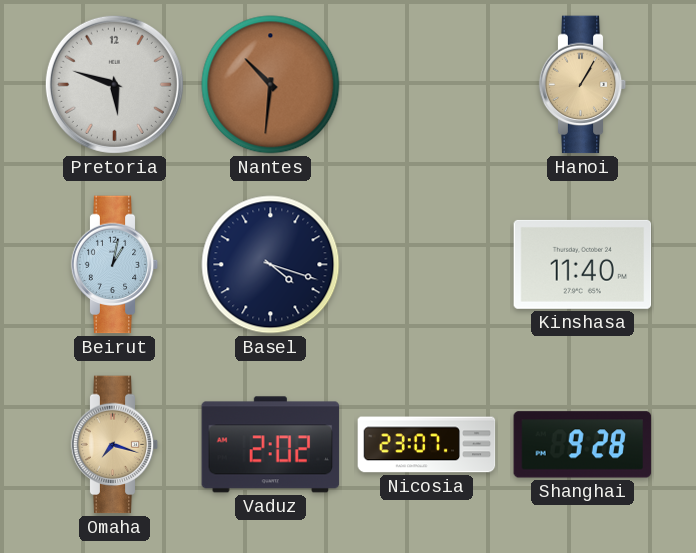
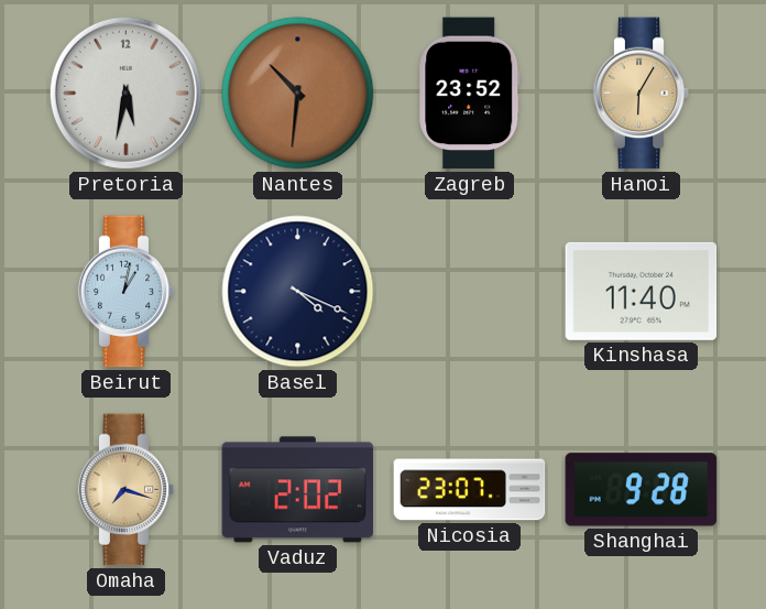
Pretoria: 5:48 -> 5:32 (125, 93)
Zagreb: none -> 23:52 (470, 94)
Hanoi: 1:05 -> 6:05 (642, 94)
Basel: 4:18 -> 4:19 (298, 292)
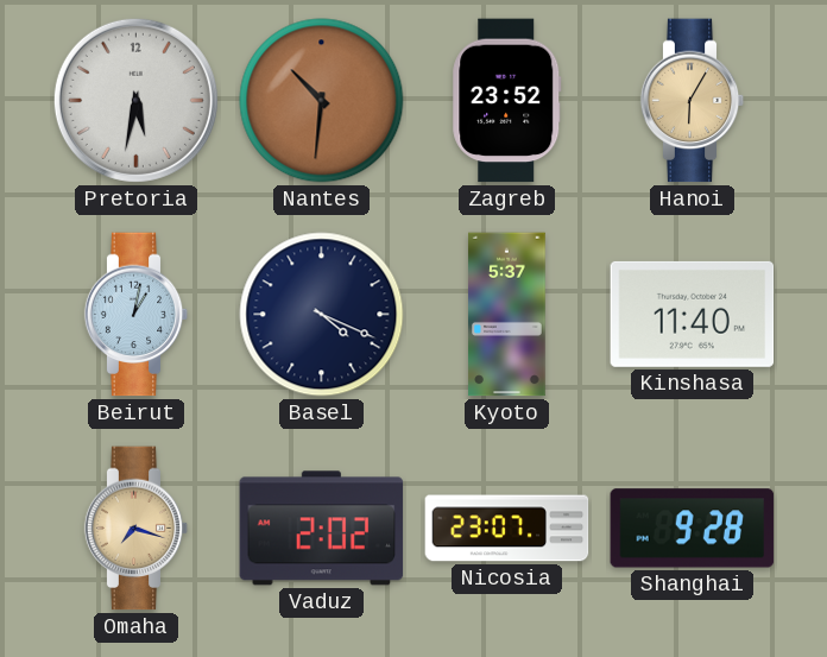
Kyoto: none -> 5:37 (507, 315)
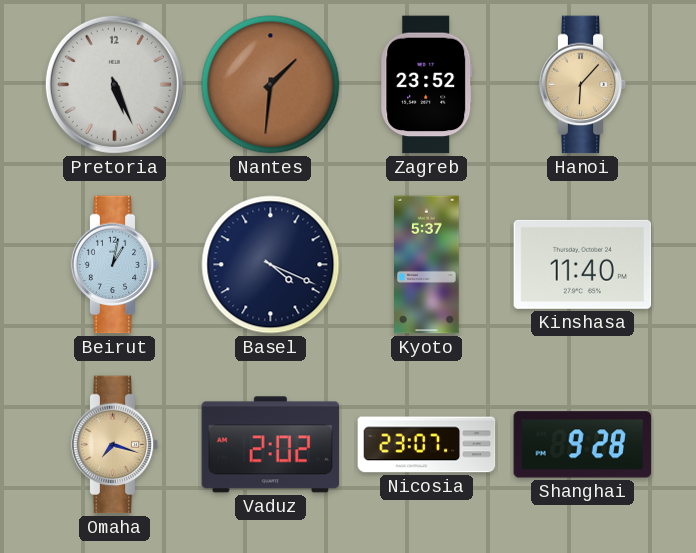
Pretoria: 5:32 -> 5:26 (114, 84)
Nantes: 10:31 -> 1:31 (271, 85)
Hanoi: 6:05 -> 6:07 (583, 85)
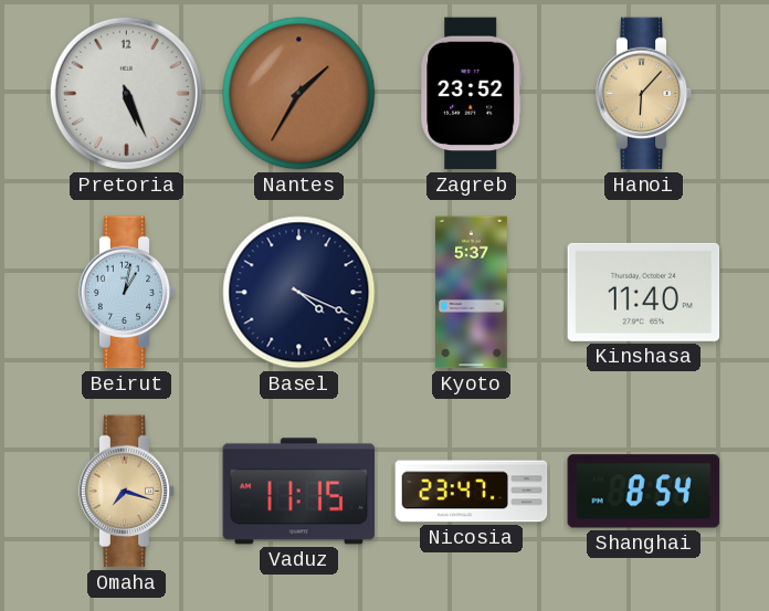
Nantes: 1:31 -> 1:35 (299, 94)
Vaduz: 2:02 -> 11:15 (299, 492)
Nicosia: 23:07 -> 23:47 (472, 492)
Shanghai: 9:28 -> 8:54 (644, 492)
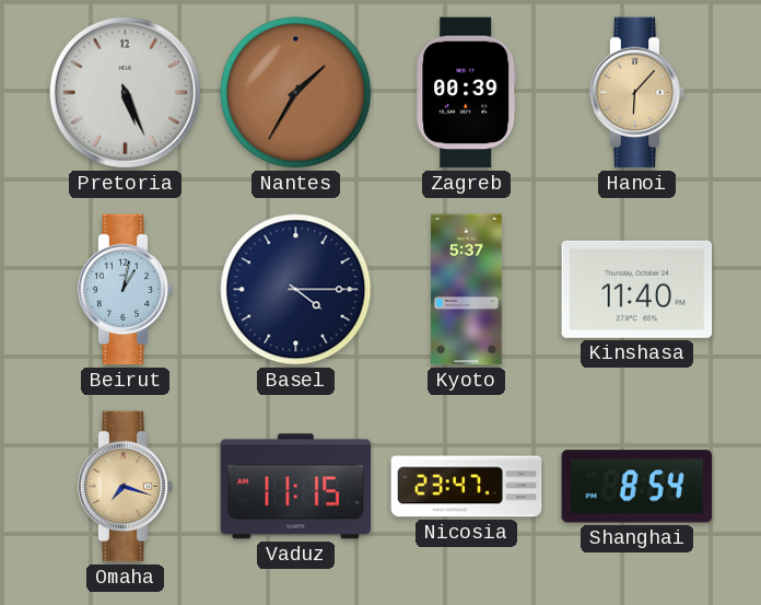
Zagreb: 23:52 -> 00:39 (467, 93)
Basel: 4:19 -> 4:15 (296, 290)
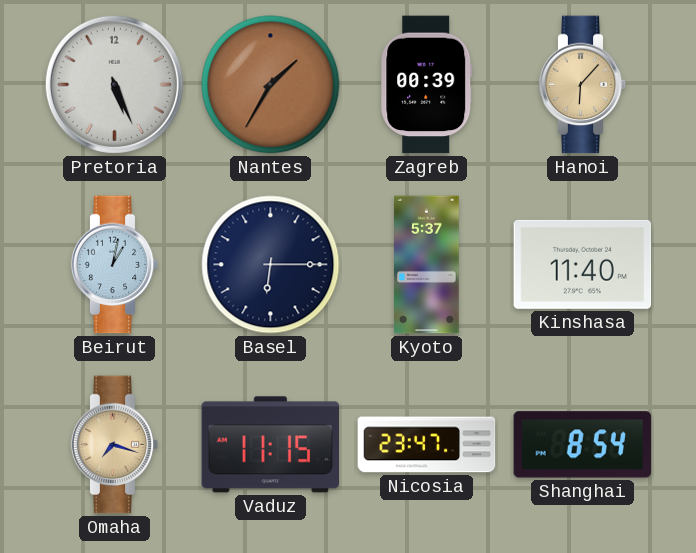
Basel: 4:15 -> 6:15 (271, 265)
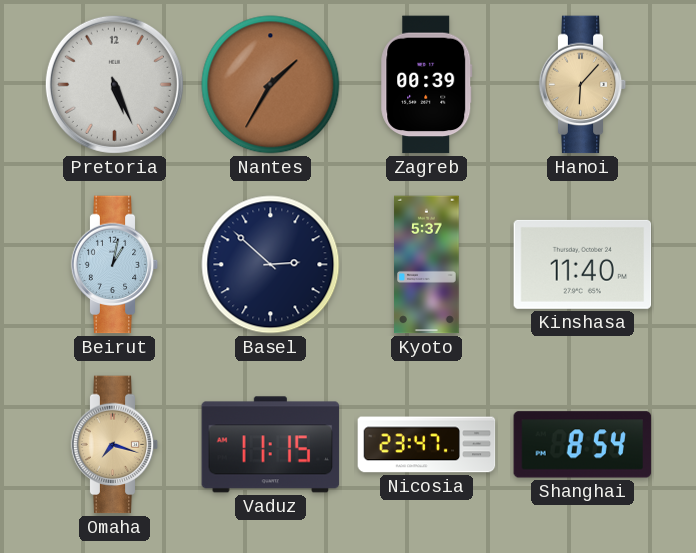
Basel: 6:15 -> 2:52 (271, 265)
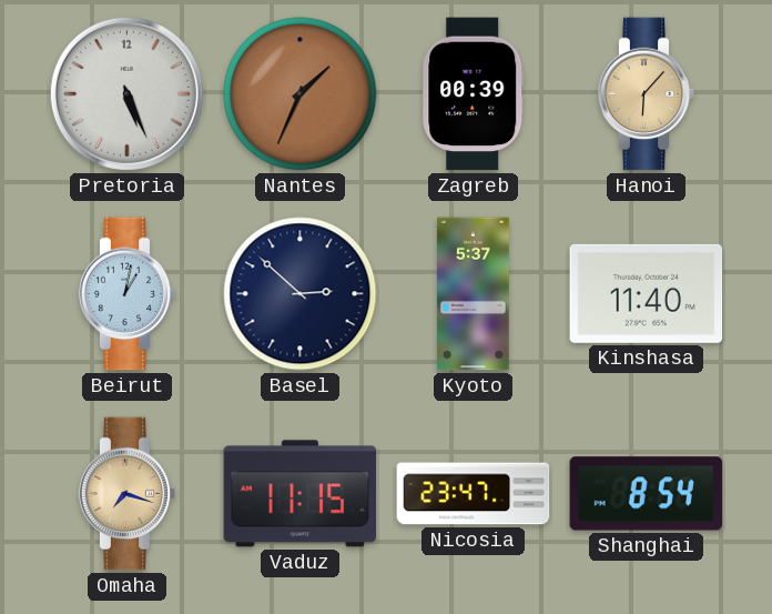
Nantes: 1:35 -> 1:34 (301, 94)
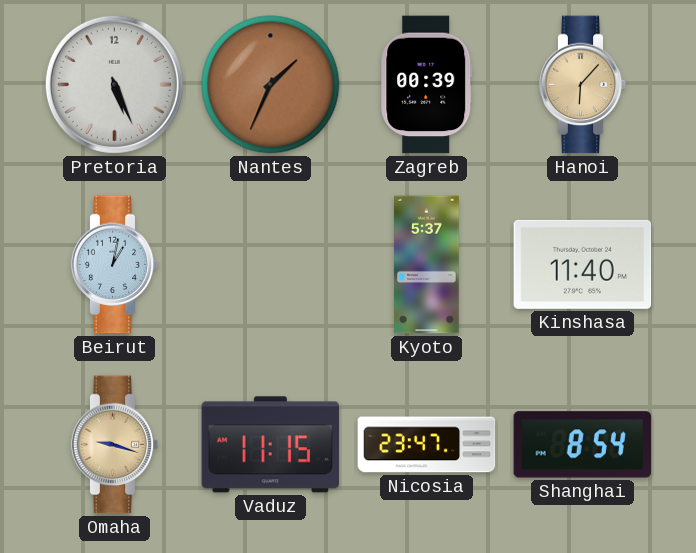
Basel: 2:52 -> none (301, 294)
Omaha: 7:18 -> 9:18 (115, 445)
